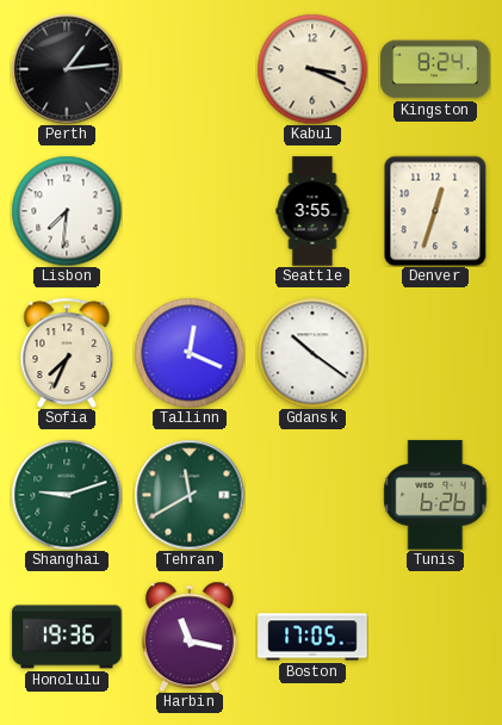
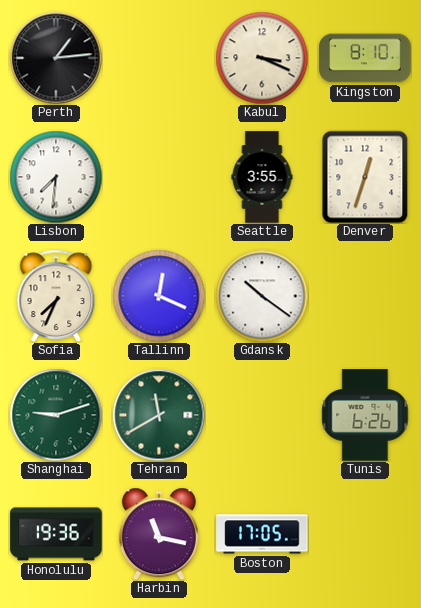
Kingston: 8:24 -> 8:10 (365, 58)
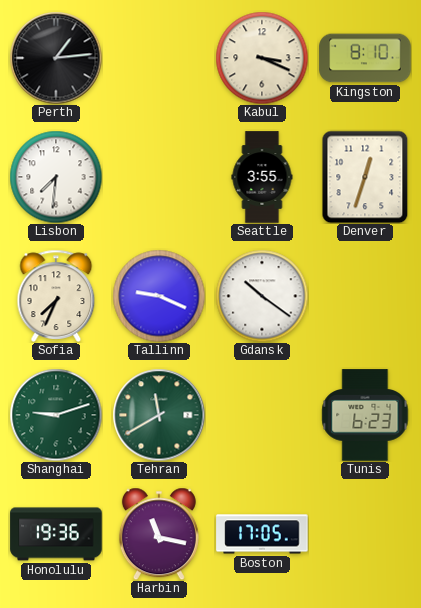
Tallinn: 12:19 -> 9:19 (159, 296)
Tunis: 6:26 -> 6:23 (365, 415)
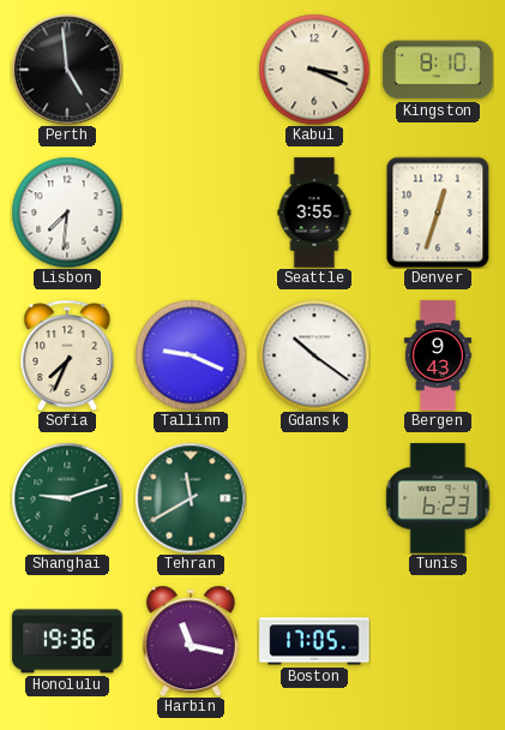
Perth: 1:14 -> 4:59 (67, 70)
Bergen: none -> 9:43 (438, 355)
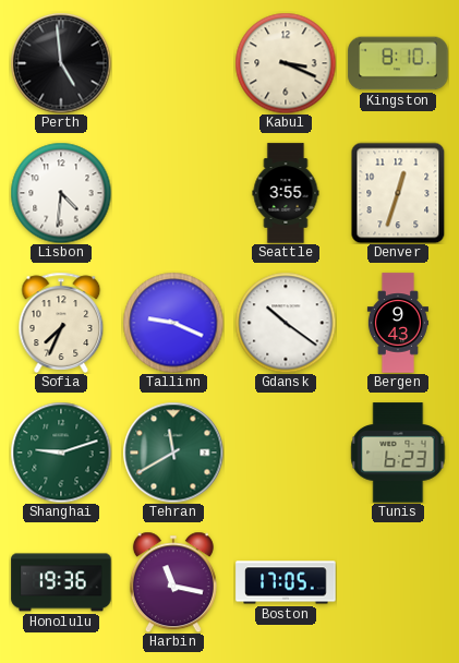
Lisbon: 7:31 -> 4:31 (61, 193)
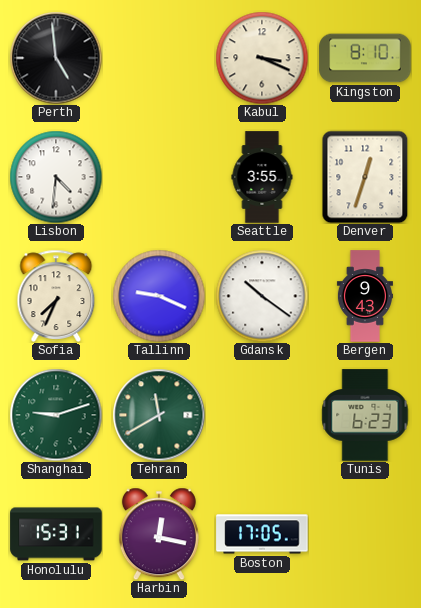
Honolulu: 19:36 -> 15:31 (56, 534)
Harbin: 11:17 -> 12:17 (159, 534)
